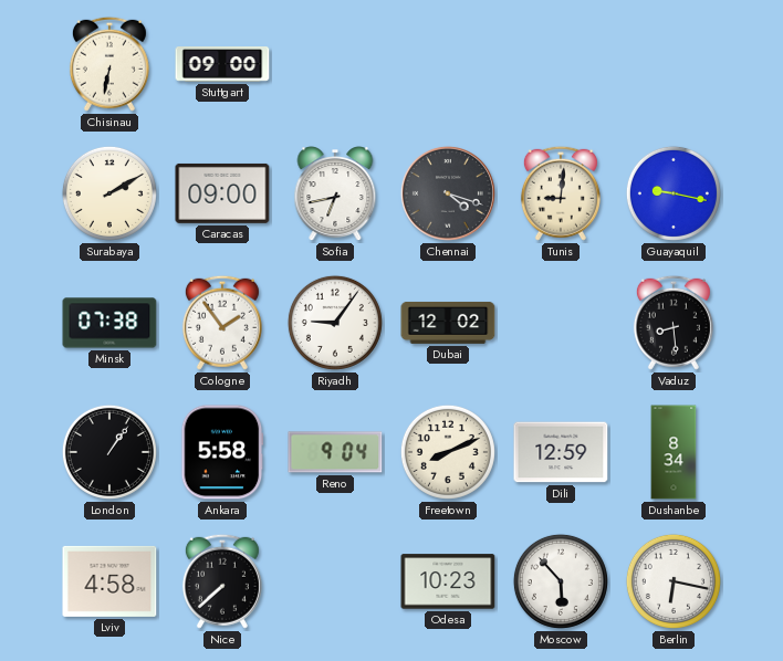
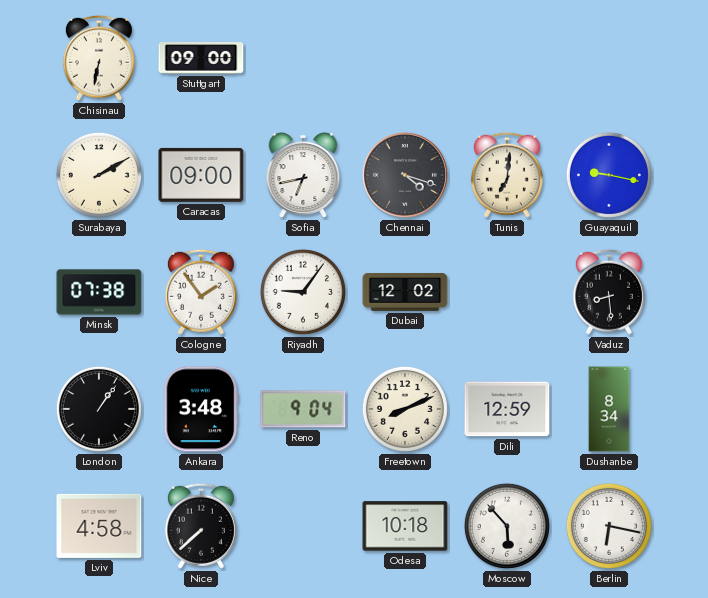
Tunis: 9:01 -> 7:01 (507, 175)
Ankara: 5:58 -> 3:48 (201, 409)
Odesa: 10:23 -> 10:18 (405, 526)
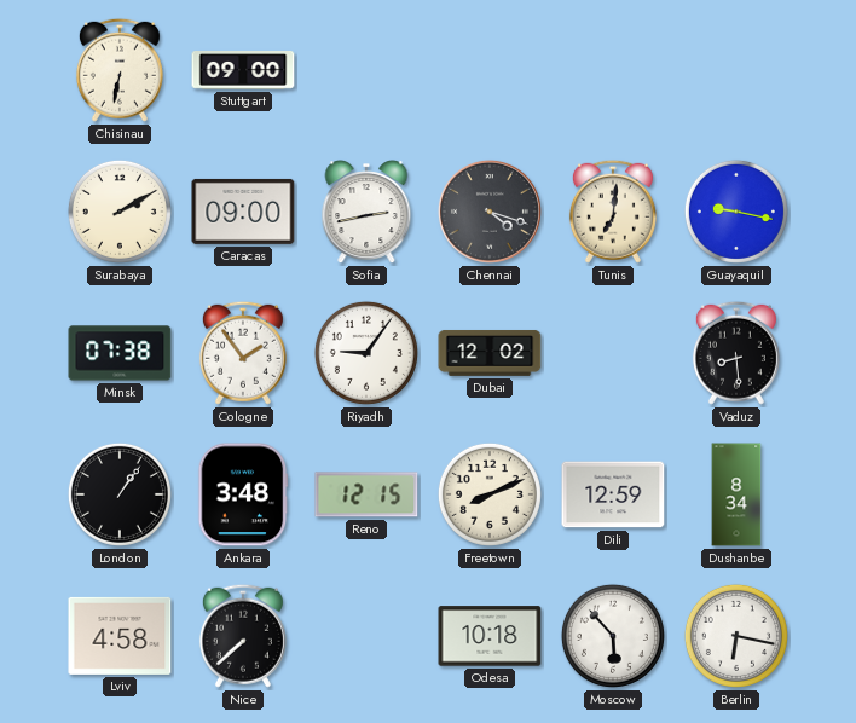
Sofia: 6:43 -> 2:43 (366, 213)
Reno: 9:04 -> 12:15 (366, 494)
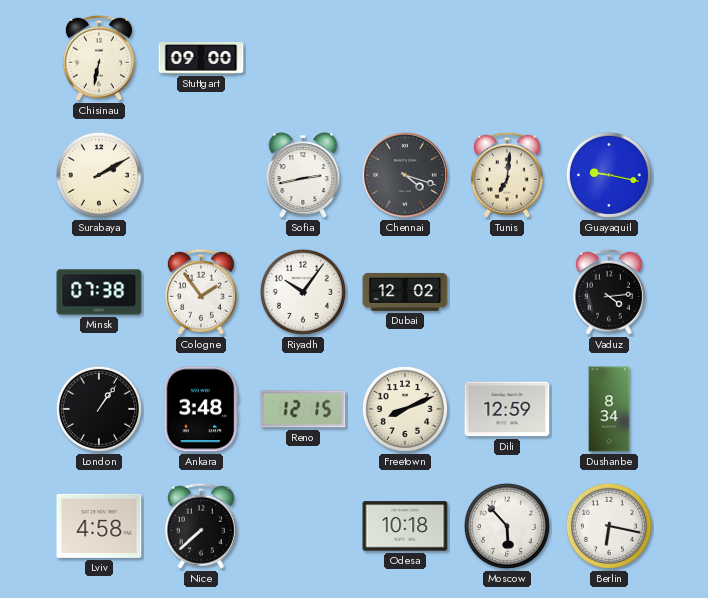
Caracas: 09:00 -> none (243, 212)
Riyadh: 9:06 -> 10:06 (303, 292)
Vaduz: 8:29 -> 4:14 (609, 292)
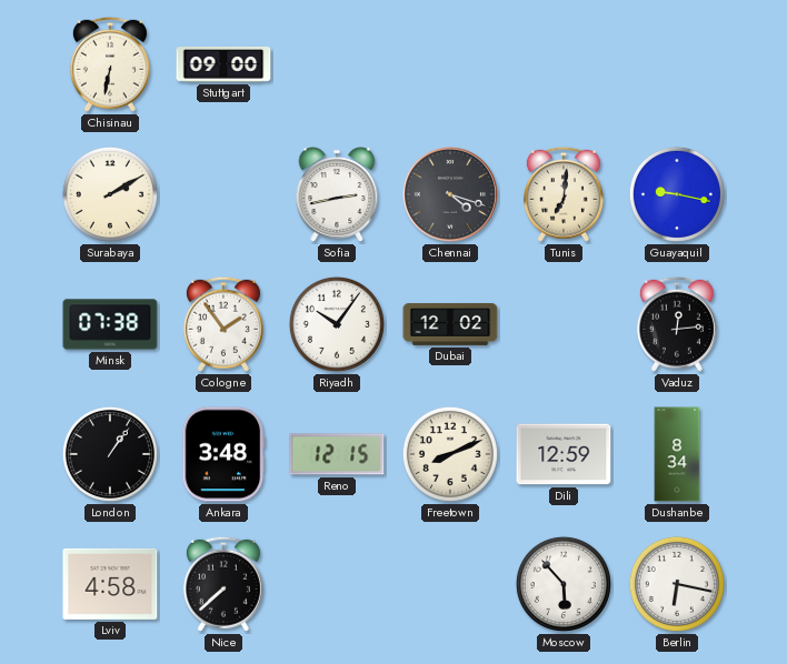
Vaduz: 4:14 -> 12:14 (677, 324)
Odesa: 10:18 -> none (405, 526)
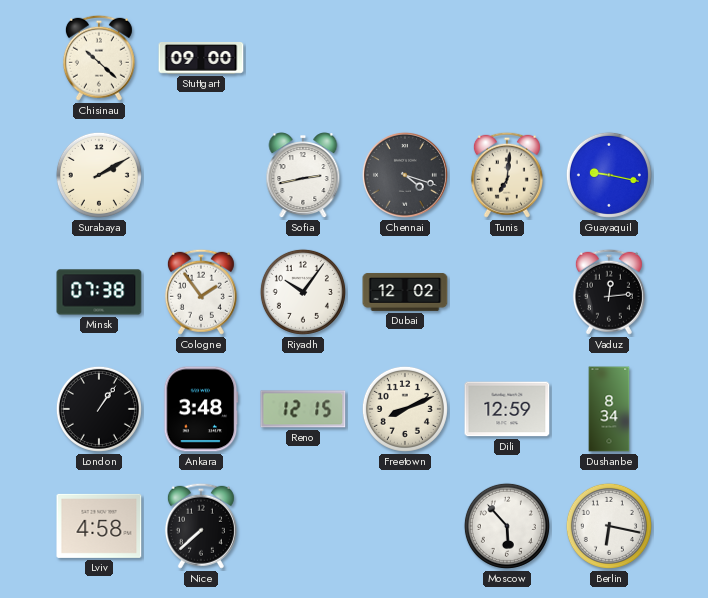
Chisinau: 6:32 -> 10:22 (99, 58)
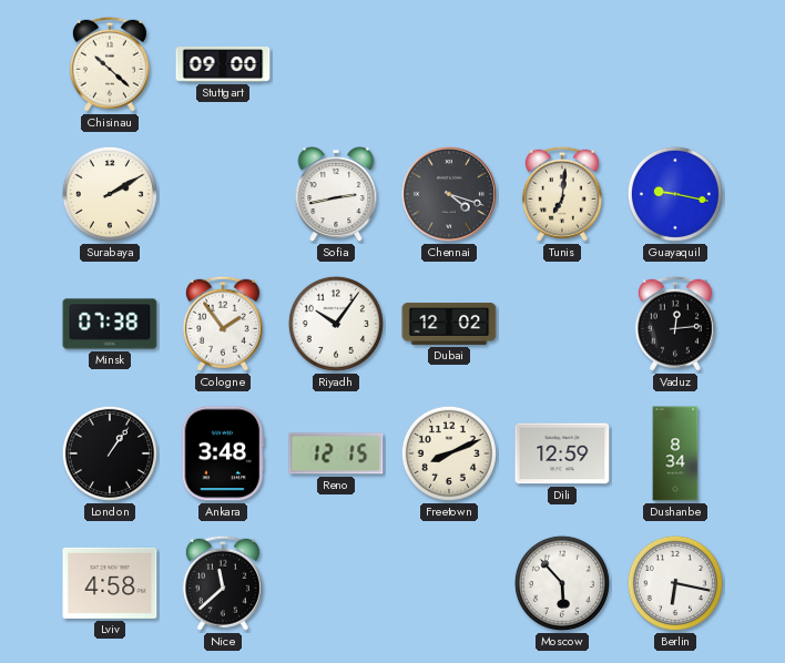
Nice: 7:38 -> 11:38 (223, 583)
